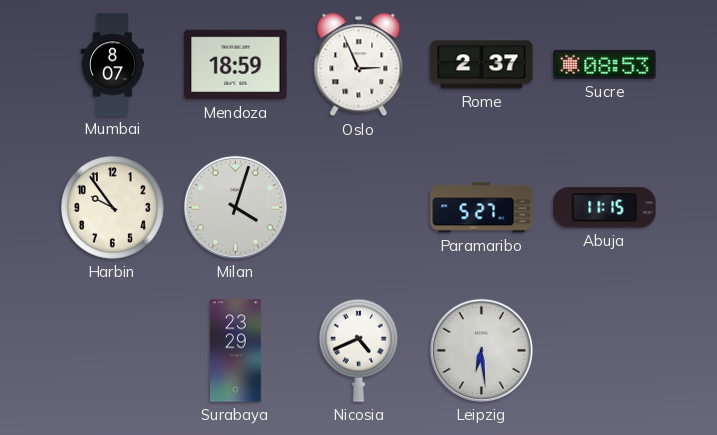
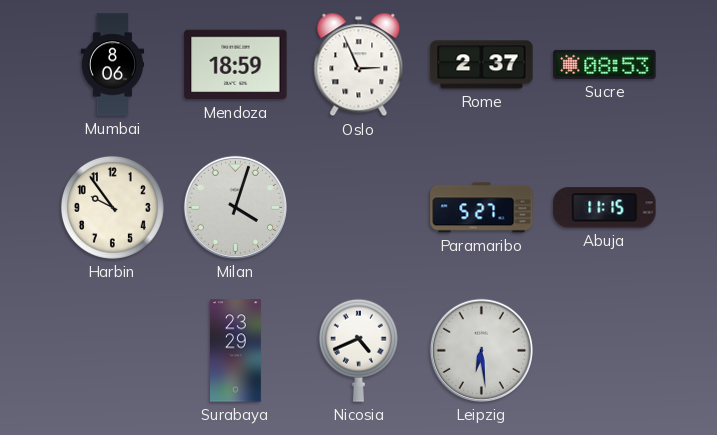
Mumbai: 8:07 -> 8:06 (113, 65)
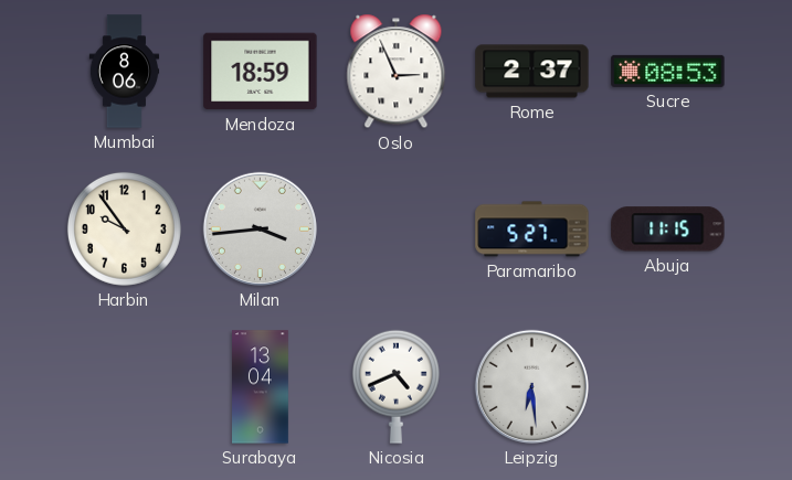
Milan: 4:03 -> 3:44 (260, 228)
Surabaya: 23:29 -> 13:04 (261, 387)
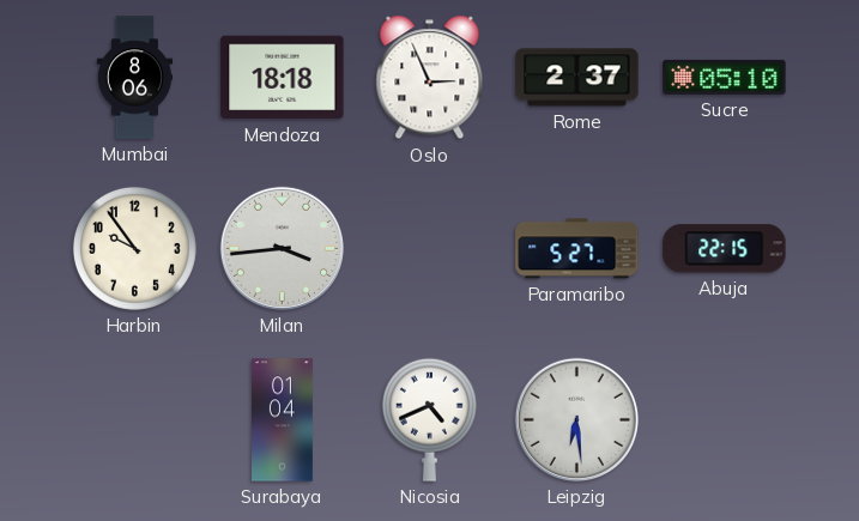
Mendoza: 18:59 -> 18:18 (283, 78)
Sucre: 08:53 -> 05:10 (725, 77)
Abuja: 11:15 -> 22:15 (725, 249)
Surabaya: 13:04 -> 01:04 (283, 420)
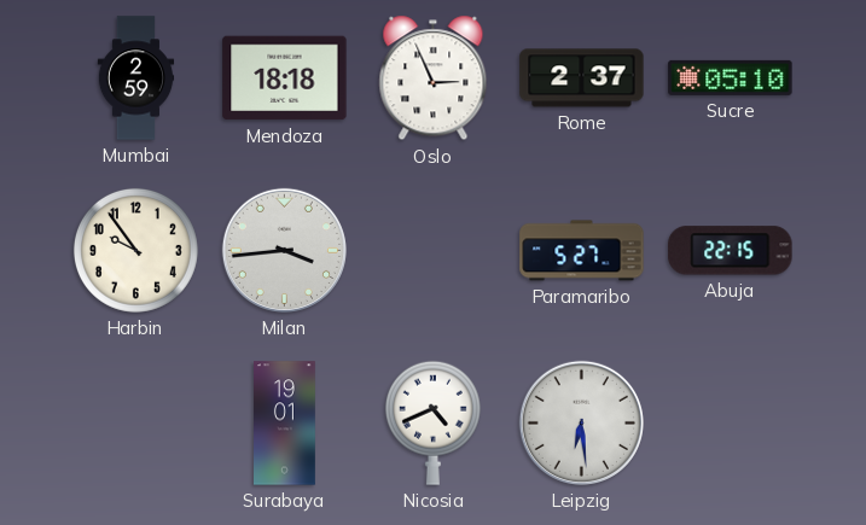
Mumbai: 8:06 -> 2:59 (136, 78)
Surabaya: 01:04 -> 19:01 (285, 424)
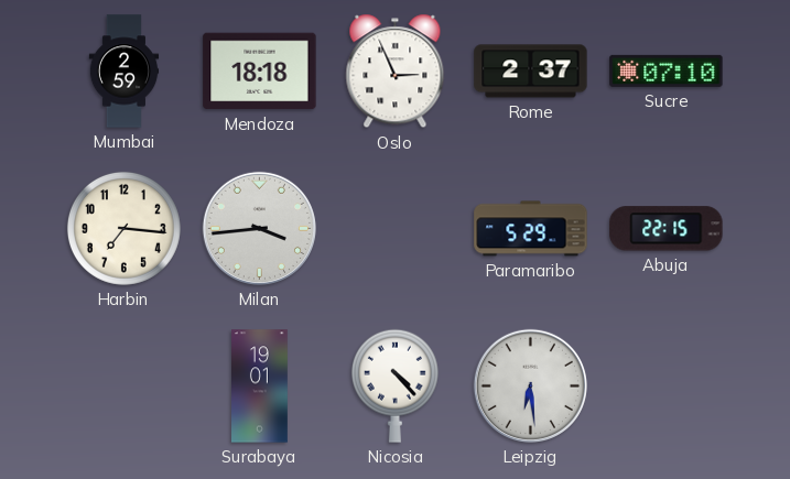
Sucre: 05:10 -> 07:10 (667, 70)
Harbin: 9:54 -> 7:16 (123, 228)
Paramaribo: 5:27 -> 5:29 (531, 229)
Nicosia: 4:41 -> 4:23 (394, 385)
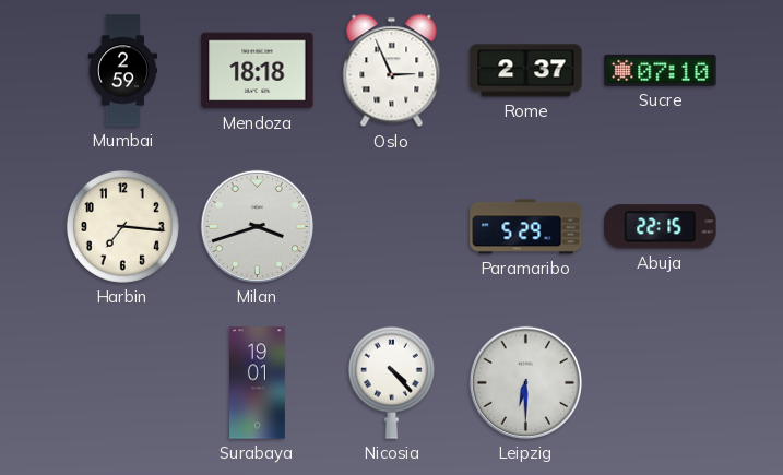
Milan: 3:44 -> 3:42 (257, 226)
Leipzig: 6:29 -> 6:30 (525, 382)
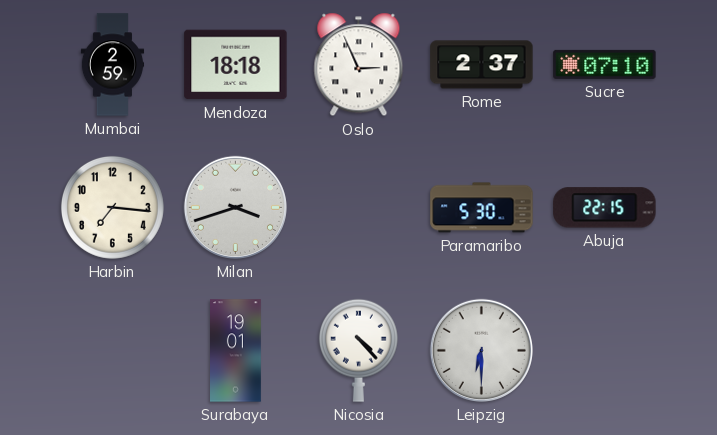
Paramaribo: 5:29 -> 5:30 (482, 208)
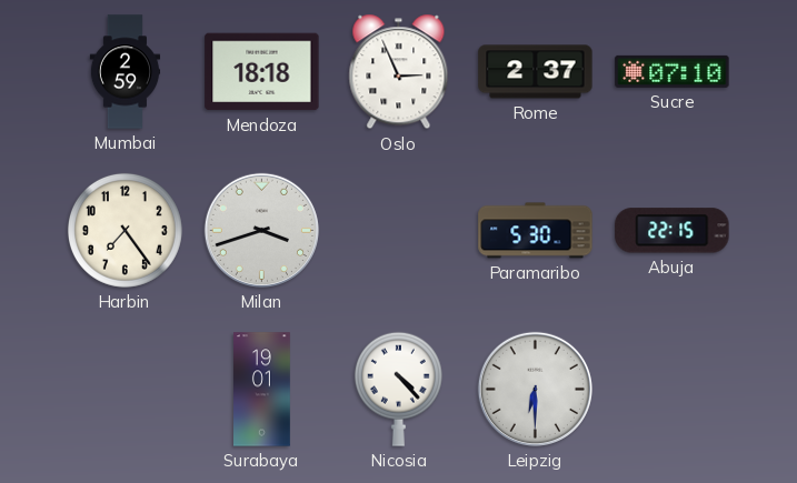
Harbin: 7:16 -> 7:24 (124, 230)
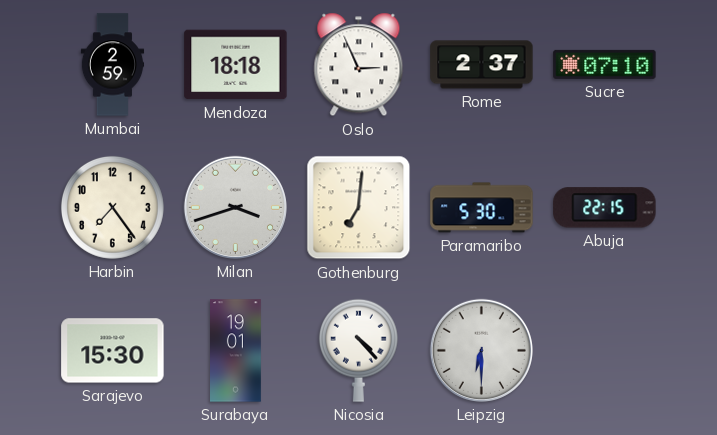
Gothenburg: none -> 7:01 (359, 208)
Sarajevo: none -> 15:30 (113, 351)
